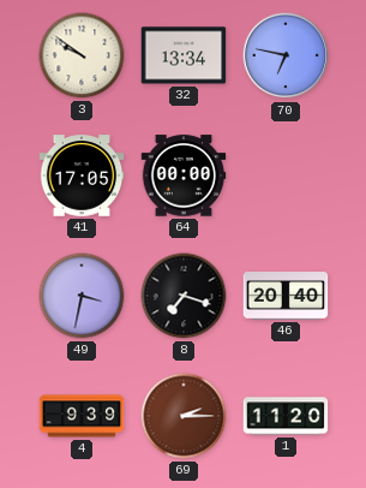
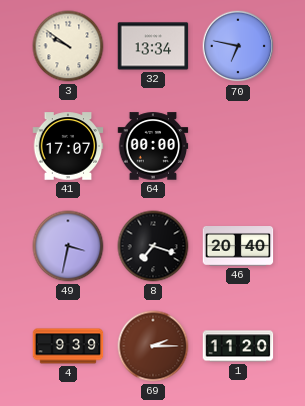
41: 17:05 -> 17:07 (68, 146)
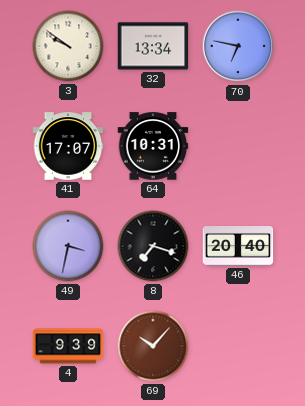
64: 00:00 -> 10:31 (153, 146)
69: 2:15 -> 10:07 (153, 346)
1: 11:20 -> none (238, 346)
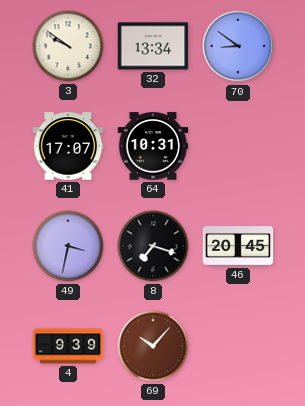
70: 6:47 -> 8:51 (238, 46)
46: 20:40 -> 20:45 (238, 247)
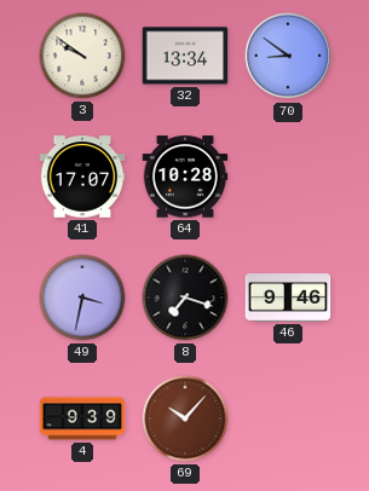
64: 10:31 -> 10:28 (185, 177)
46: 20:45 -> 9:46 (288, 299)
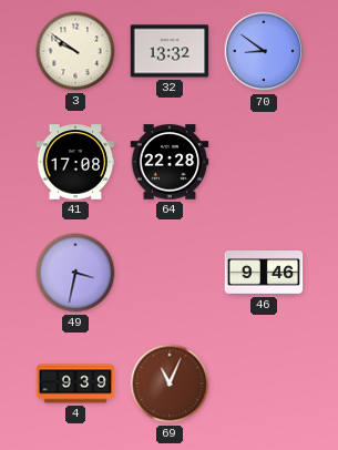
32: 13:34 -> 13:32 (170, 51)
41: 17:07 -> 17:08 (75, 162)
64: 10:28 -> 22:28 (170, 162)
8: 7:18 -> none (185, 298)
69: 10:07 -> 11:04 (170, 383)
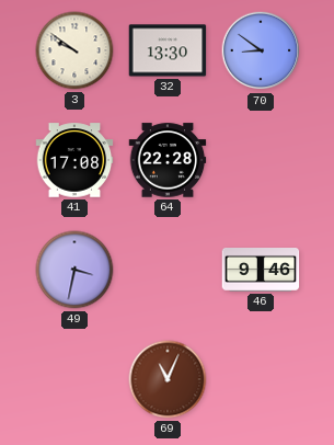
32: 13:32 -> 13:30 (168, 50)
4: 9:39 -> none (75, 383)
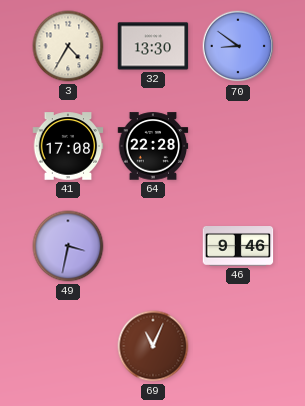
3: 9:51 -> 4:35 (68, 46)
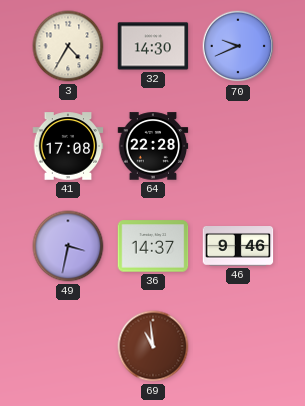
32: 13:30 -> 14:30 (153, 46)
70: 8:51 -> 9:41 (238, 46)
36: none -> 14:37 (153, 246)
69: 11:04 -> 10:59 (153, 346)
